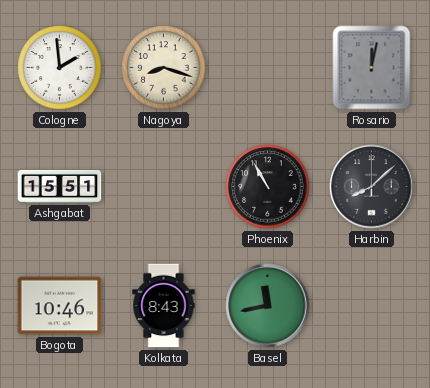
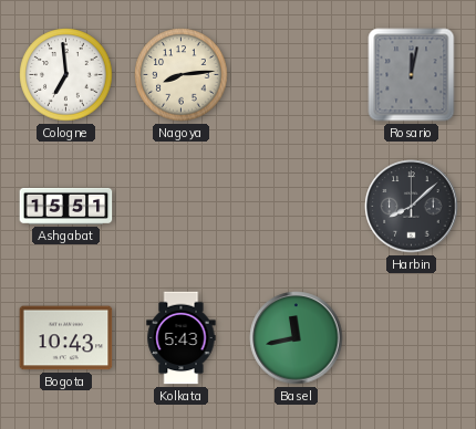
Cologne: 1:59 -> 6:59 (66, 75)
Nagoya: 8:18 -> 8:14 (182, 75)
Phoenix: 10:55 -> none (268, 187)
Bogota: 10:46 -> 10:43 (66, 338)
Kolkata: 8:43 -> 5:43 (182, 338)
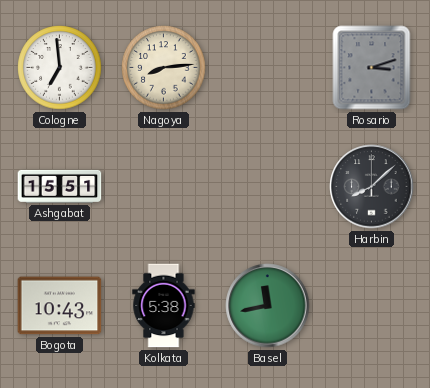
Rosario: 12:02 -> 3:12 (372, 68)
Kolkata: 5:43 -> 5:38 (164, 306)
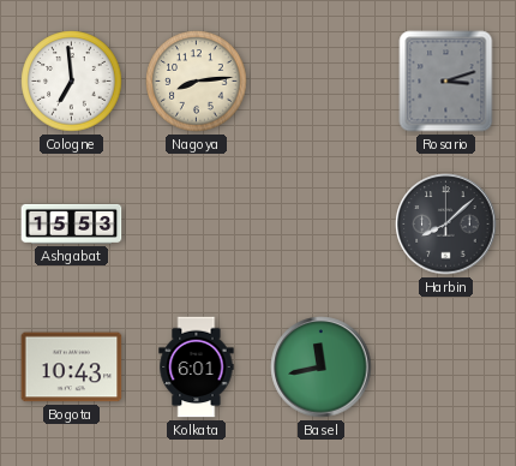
Ashgabat: 15:51 -> 15:53 (72, 223)
Kolkata: 5:38 -> 6:01 (197, 368)
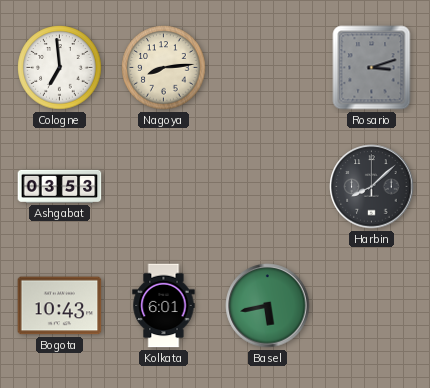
Ashgabat: 15:53 -> 03:53 (60, 186)
Basel: 11:43 -> 5:43 (268, 306)
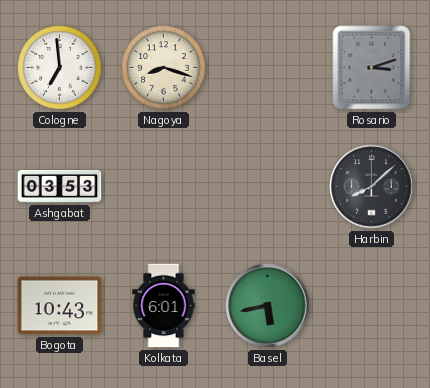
Nagoya: 8:14 -> 8:18 (164, 68)
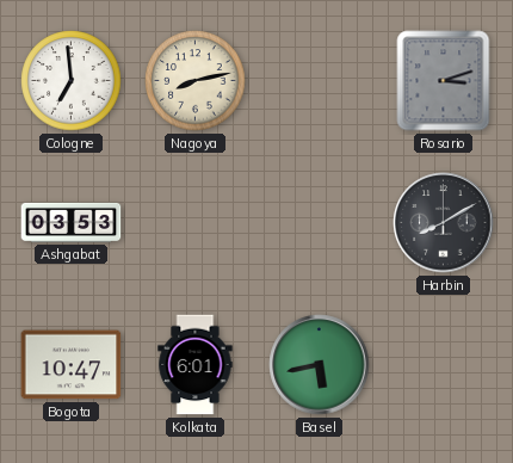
Nagoya: 8:18 -> 8:13 (196, 81)
Harbin: 8:08 -> 8:10 (444, 223)
Bogota: 10:43 -> 10:47 (72, 365)
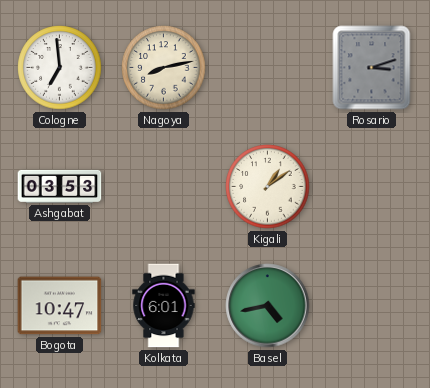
Kigali: none -> 1:09 (268, 187)
Harbin: 8:10 -> none (444, 223)
Basel: 5:43 -> 4:43 (268, 306)
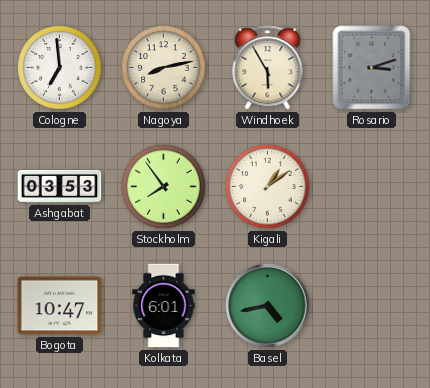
Windhoek: none -> 5:55 (268, 68)
Stockholm: none -> 7:54 (164, 187)
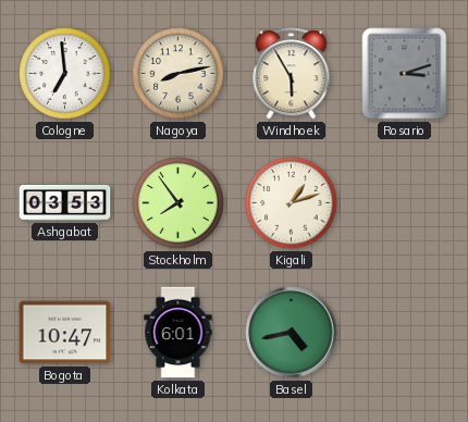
Kigali: 1:09 -> 1:12 (292, 203)
